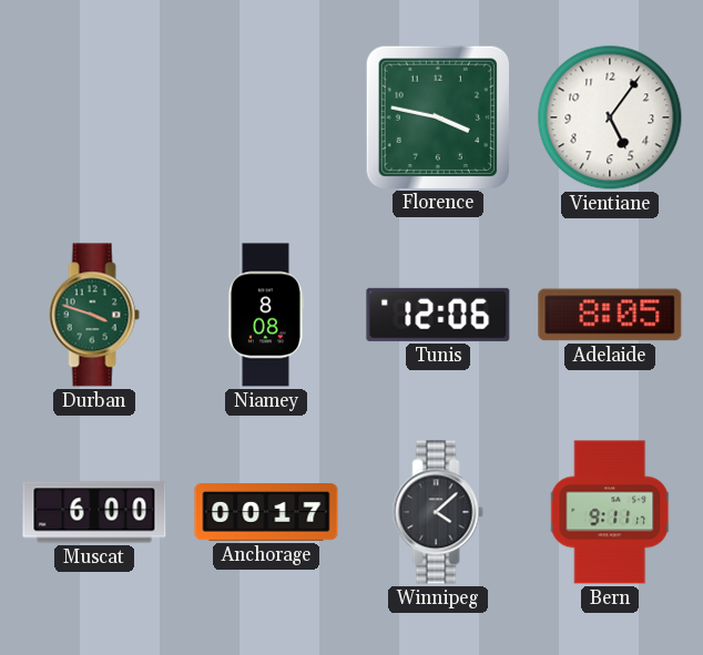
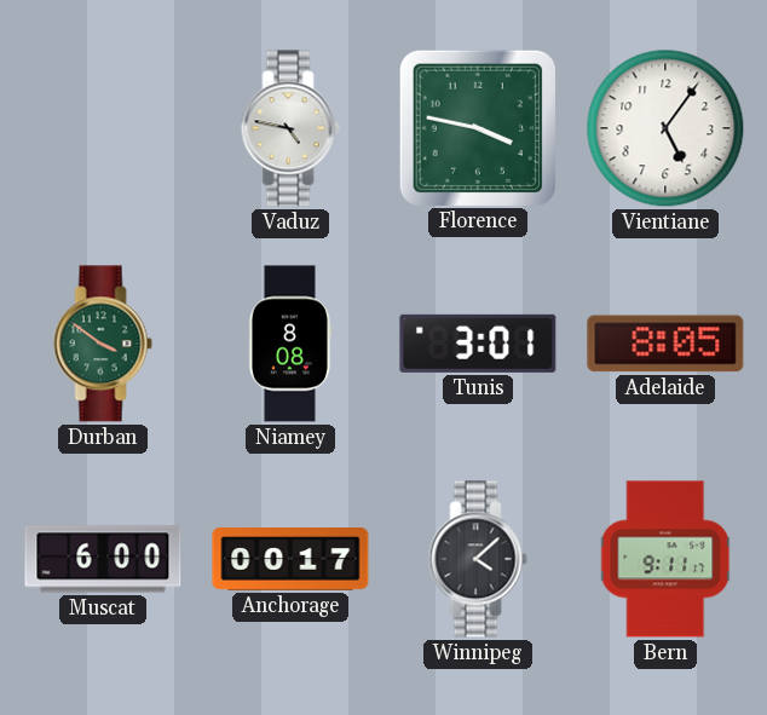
Vaduz: none -> 4:47 (290, 128)
Durban: 3:48 -> 3:51 (103, 344)
Tunis: 12:06 -> 3:01 (478, 344)
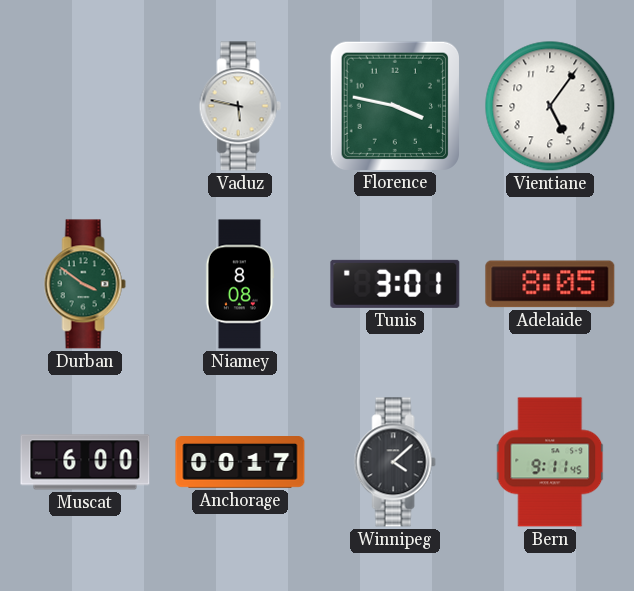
Vaduz: 4:47 -> 5:47 (240, 106)
Bern: 9:11:17 -> 9:11:45 (551, 462)
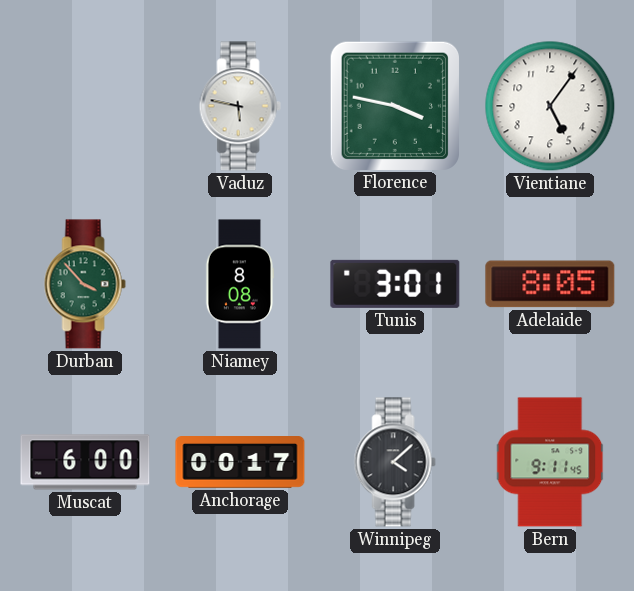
Durban: 3:51 -> 3:53 (85, 284)
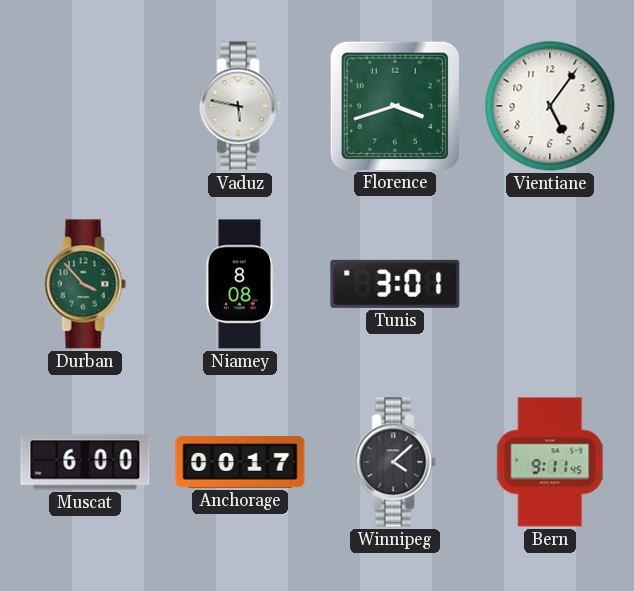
Florence: 3:47 -> 3:42 (394, 105)
Adelaide: 8:05 -> none (550, 284)
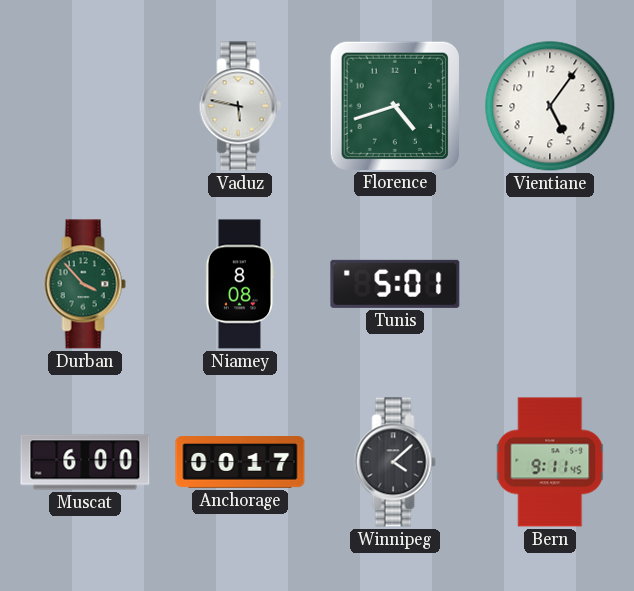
Florence: 3:42 -> 4:42 (394, 105)
Tunis: 3:01 -> 5:01 (395, 284)
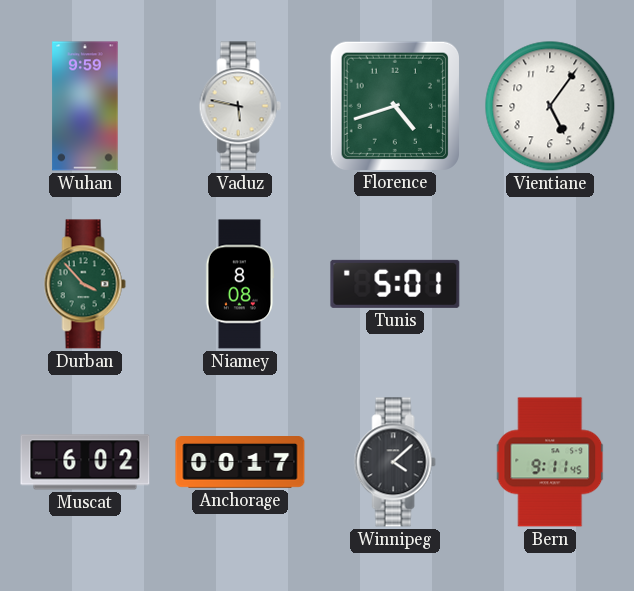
Wuhan: none -> 9:59 (85, 106)
Muscat: 6:00 -> 6:02 (85, 462)
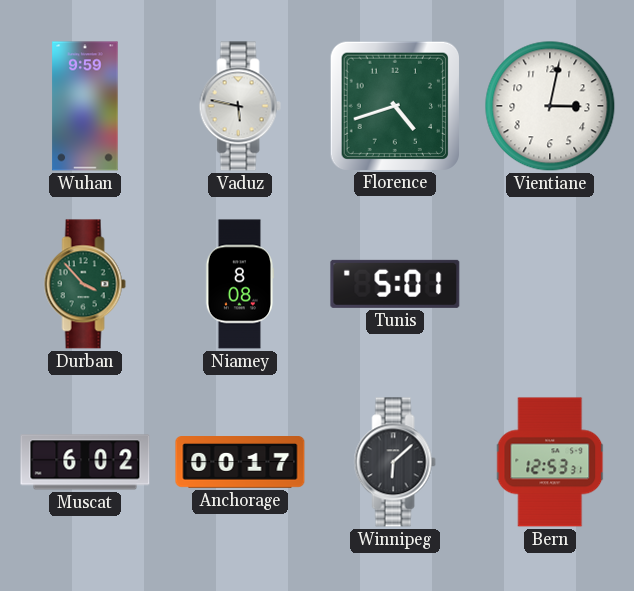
Vientiane: 5:06 -> 3:02 (550, 106)
Winnipeg: 4:08 -> 6:08 (395, 462)
Bern: 9:11 -> 12:53 (551, 462)
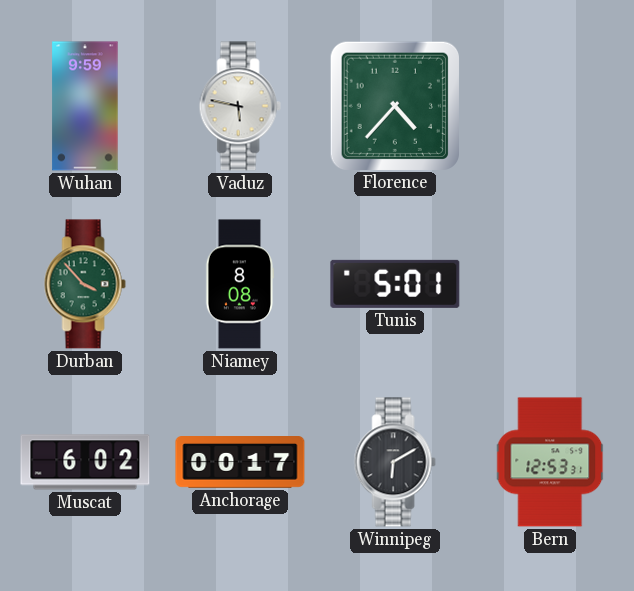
Florence: 4:42 -> 4:37 (394, 105)
Vientiane: 3:02 -> none (550, 106)
Winnipeg: 6:08 -> 6:10 (395, 462)
